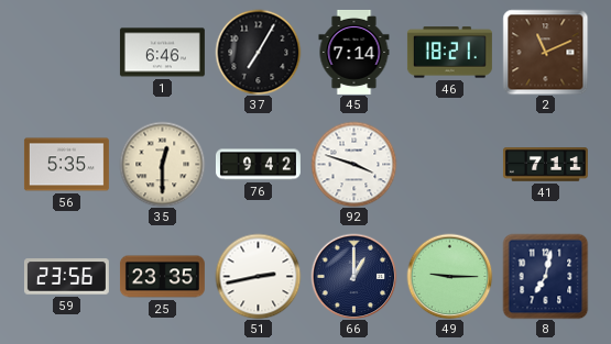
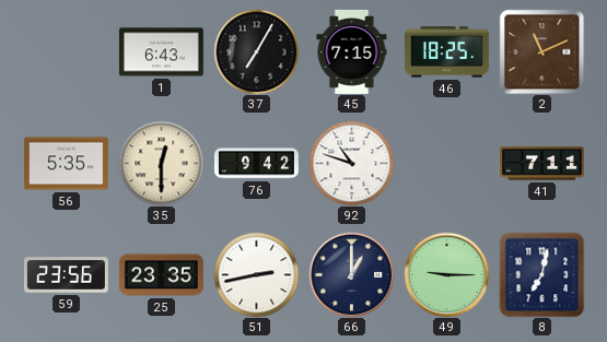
1: 6:46 -> 6:43 (161, 52)
45: 7:14 -> 7:15 (352, 51)
46: 18:21 -> 18:25 (446, 52)
92: 3:48 -> 10:48 (351, 163)
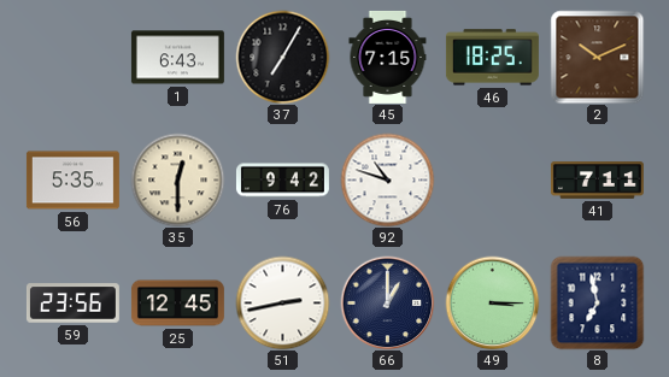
2: 11:11 -> 10:11 (597, 57)
25: 23:35 -> 12:45 (177, 304)
49: 9:15 -> 3:15 (492, 302)
8: 7:02 -> 6:58 (597, 302)
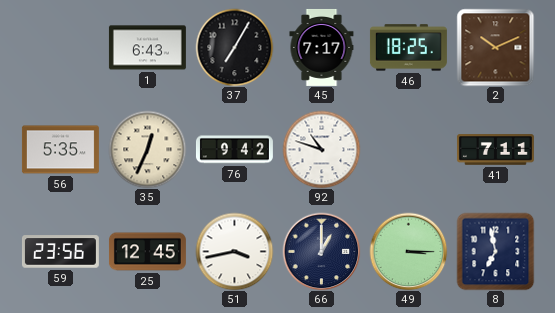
45: 7:15 -> 7:17 (322, 47)
35: 12:30 -> 12:34 (147, 149)
51: 2:43 -> 3:43 (234, 251)
